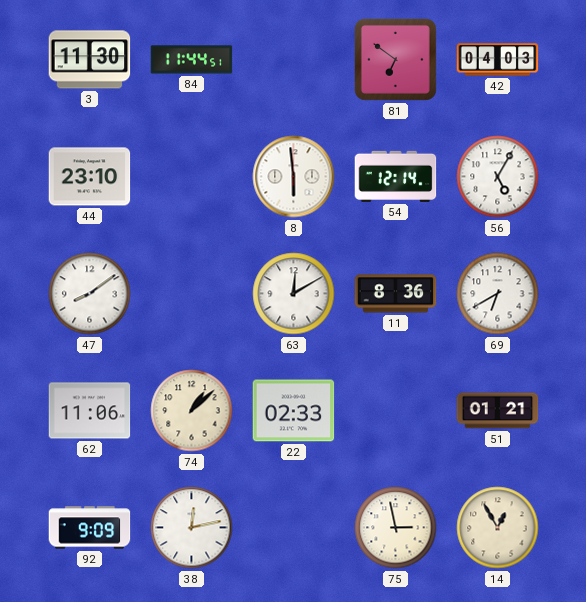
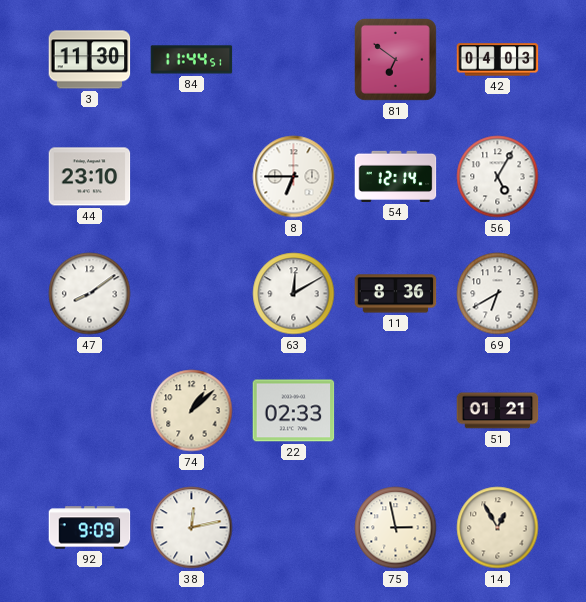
8: 5:59 -> 6:45 (294, 177)
62: 11:06 -> none (90, 411)
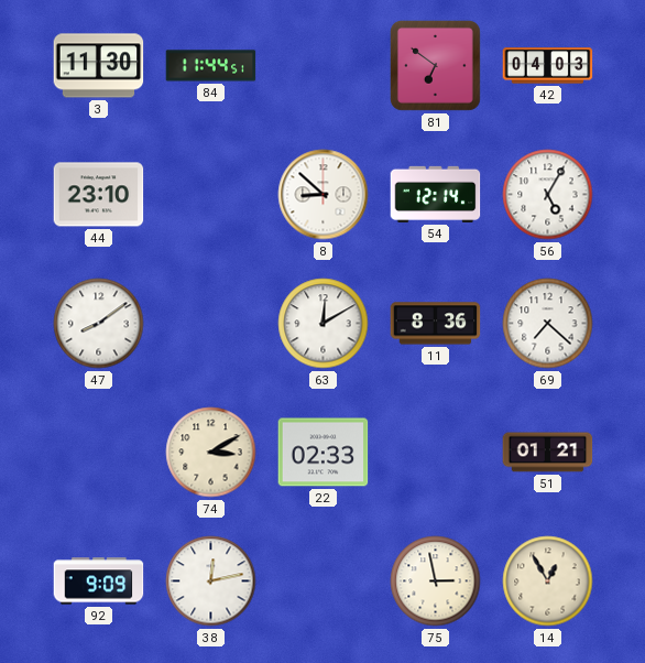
8: 6:45 -> 8:52 (324, 195)
69: 6:40 -> 7:22 (548, 324)
74: 1:08 -> 3:10 (211, 453)
